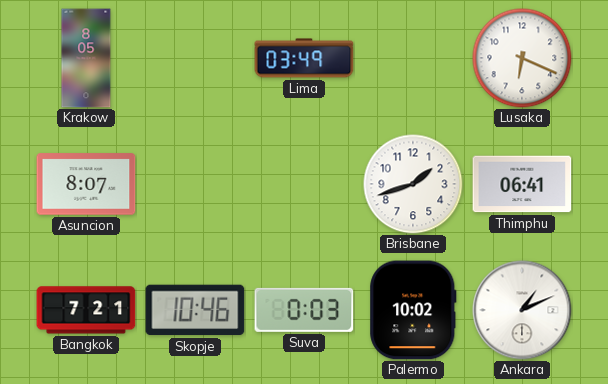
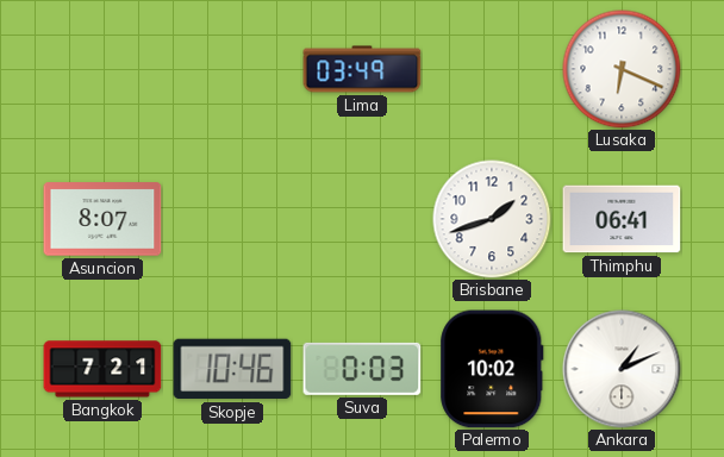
Krakow: 8:05 -> none (86, 58)
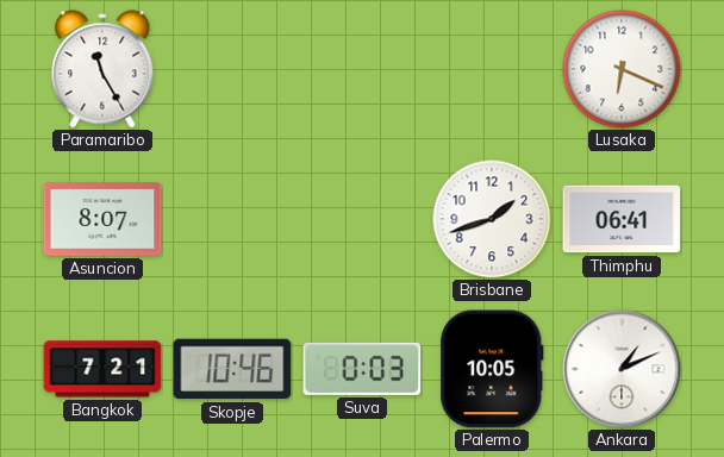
Paramaribo: none -> 11:25 (102, 69)
Lima: 03:49 -> none (362, 69)
Palermo: 10:02 -> 10:05 (492, 369)
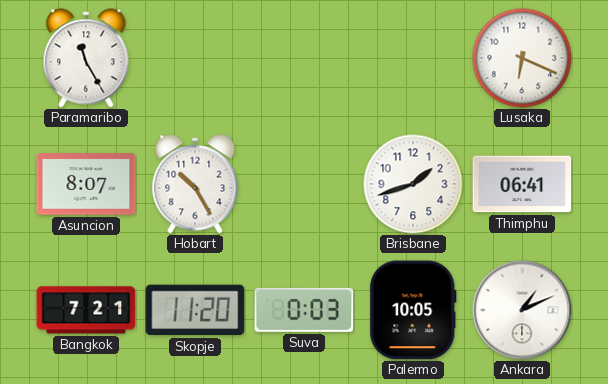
Hobart: none -> 10:25 (195, 184)
Skopje: 10:46 -> 11:20 (195, 310)
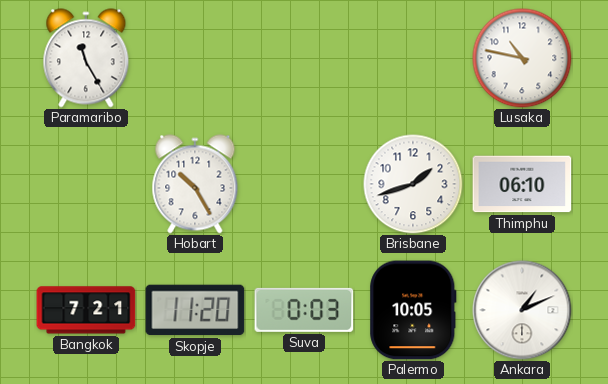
Lusaka: 6:19 -> 10:47 (522, 58)
Asuncion: 8:07 -> none (86, 184)
Thimphu: 06:41 -> 06:10 (522, 184)
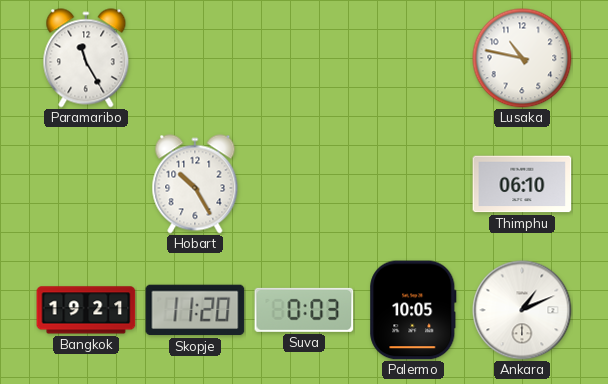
Brisbane: 1:42 -> none (413, 184)
Bangkok: 7:21 -> 19:21 (86, 310)
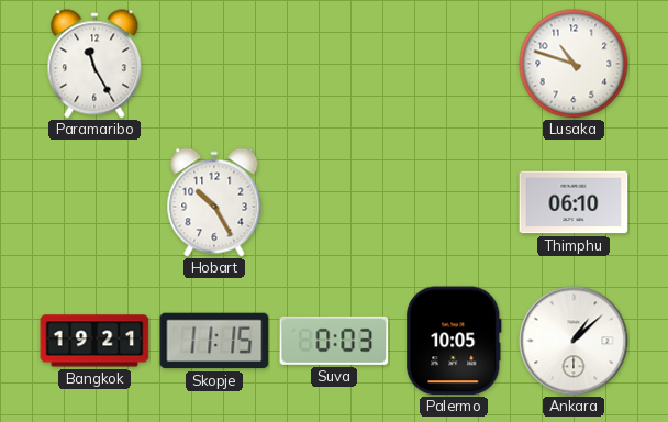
Lusaka: 10:47 -> 10:48 (574, 64)
Skopje: 11:20 -> 11:15 (214, 341)
Ankara: 1:11 -> 1:08 (574, 341)
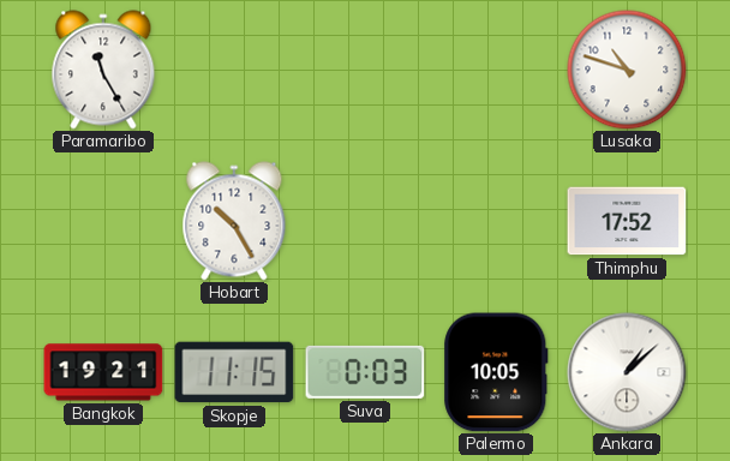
Thimphu: 06:10 -> 17:52 (627, 221)
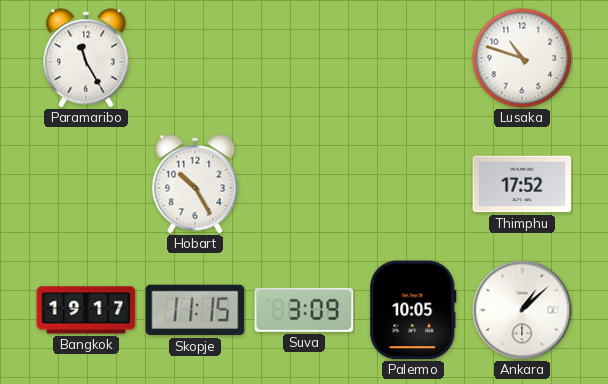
Bangkok: 19:21 -> 19:17 (86, 310)
Suva: 0:03 -> 3:09 (304, 310)
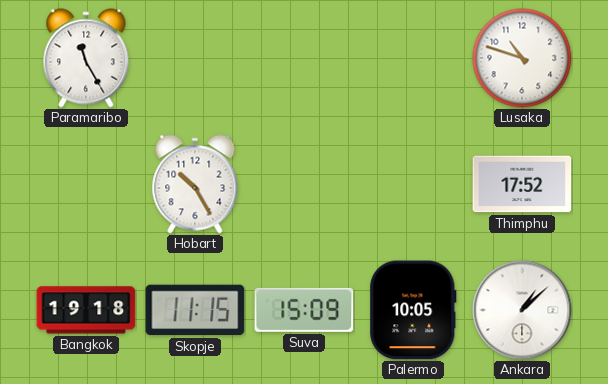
Bangkok: 19:17 -> 19:18 (86, 310)
Suva: 3:09 -> 15:09 (304, 310)
